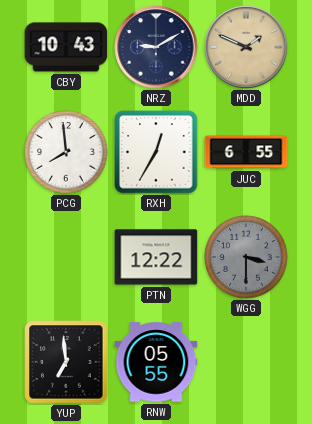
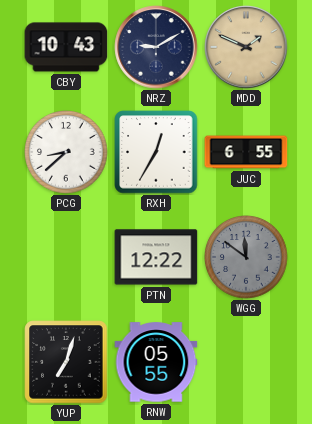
PCG: 7:59 -> 8:38 (66, 152)
WGG: 3:30 -> 11:51 (246, 257)
YUP: 6:59 -> 7:03 (66, 362)
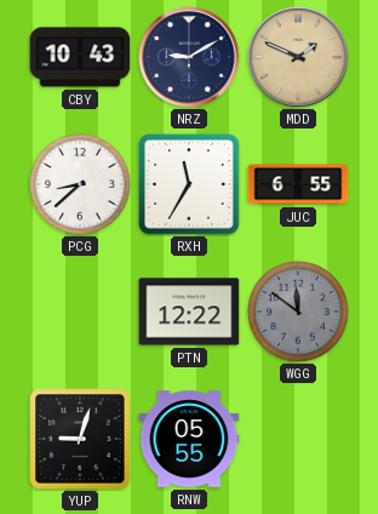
RXH: 12:35 -> 11:35 (189, 184)
YUP: 7:03 -> 9:03 (80, 439)
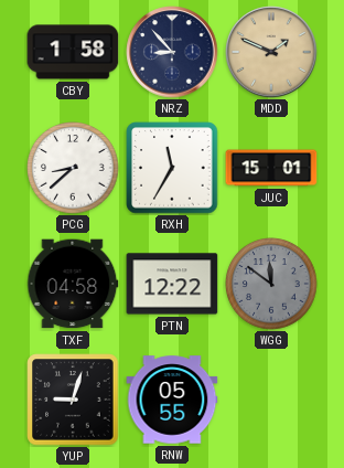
CBY: 10:43 -> 1:58 (73, 52)
NRZ: 9:10 -> 8:53 (172, 52)
JUC: 6:55 -> 15:01 (271, 168)
TXF: none -> 04:58 (73, 284)
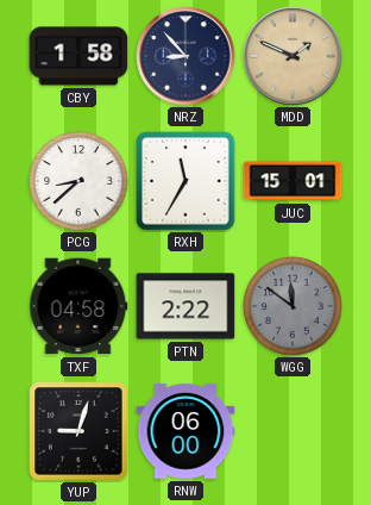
PTN: 12:22 -> 2:22 (185, 306)
RNW: 05:55 -> 06:00 (185, 431)
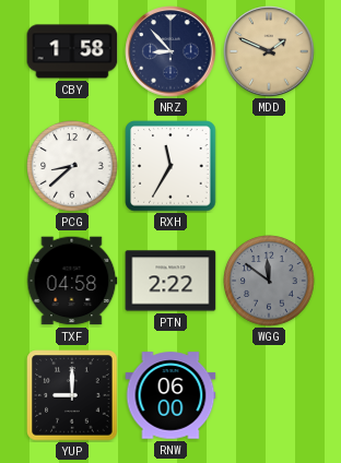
JUC: 15:01 -> none (293, 181)
YUP: 9:03 -> 9:00 (72, 395)
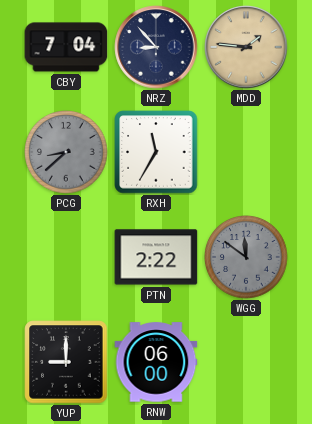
CBY: 1:58 -> 7:04 (66, 47)
MDD: 1:49 -> 1:46 (246, 47)
PCG dial: white -> grey (66, 152)
TXF: 04:58 -> none (72, 281)
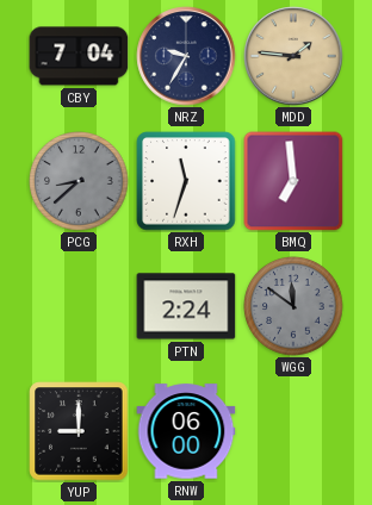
NRZ: 8:53 -> 9:35 (186, 56)
RXH: 11:35 -> 11:33 (186, 181)
BMQ: none -> 6:59 (293, 181)
PTN: 2:22 -> 2:24 (186, 306)
